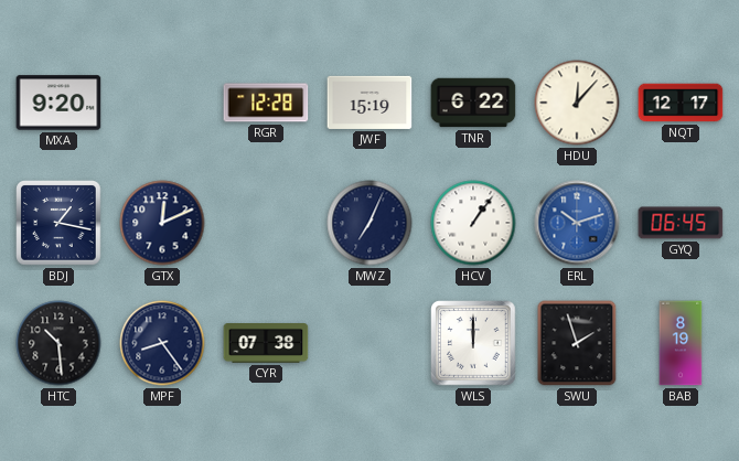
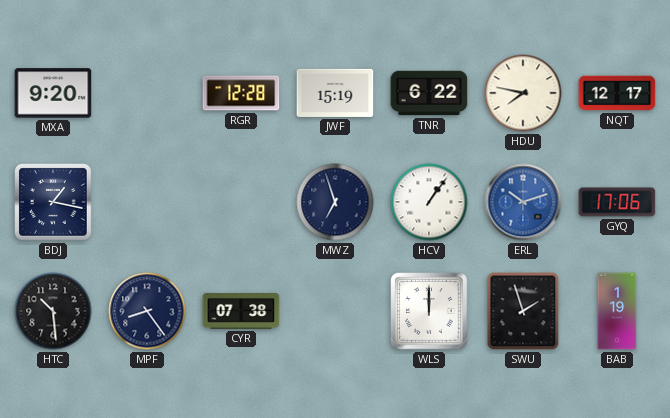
HDU: 12:07 -> 7:47 (523, 93)
GTX: 12:11 -> none (162, 223)
MWZ: 7:04 -> 6:57 (335, 202)
GYQ: 06:45 -> 17:06 (617, 202)
BAB: 8:19 -> 1:19 (617, 311)
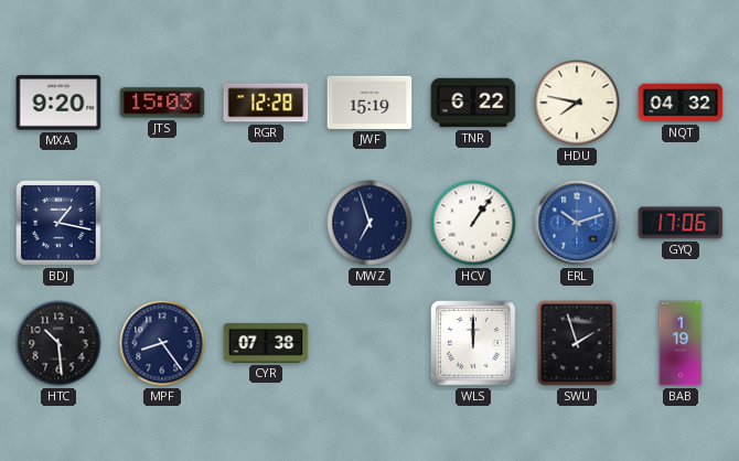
JTS: none -> 15:03 (162, 103)
NQT: 12:17 -> 04:32 (681, 103)
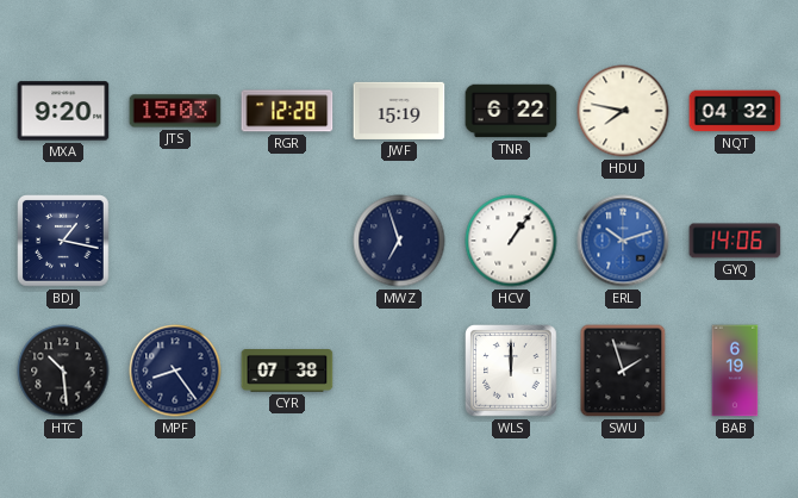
GYQ: 17:06 -> 14:06 (735, 241)
BAB: 1:19 -> 6:19 (735, 371)
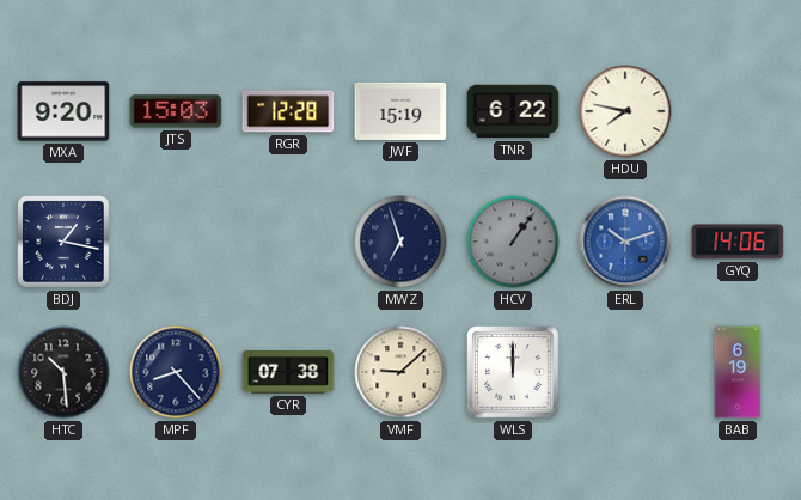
NQT: 04:32 -> none (735, 111)
HCV dial: white -> grey (513, 242)
MPF: 8:24 -> 8:23 (176, 372)
VMF: none -> 9:08 (400, 372)
SWU: 1:57 -> none (623, 371)
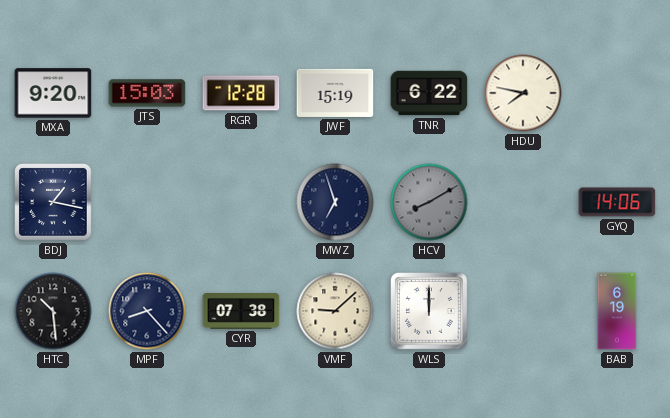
HCV: 1:06 -> 8:10 (429, 202)
ERL: 10:12 -> none (625, 242)
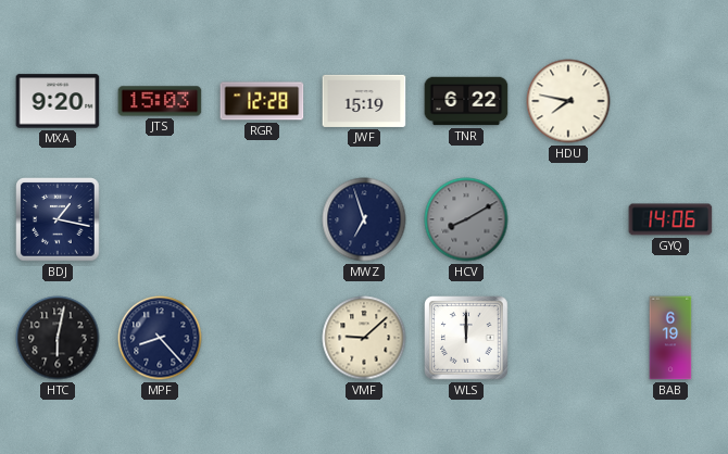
HTC: 10:29 -> 6:02 (58, 338)
CYR: 07:38 -> none (241, 312)
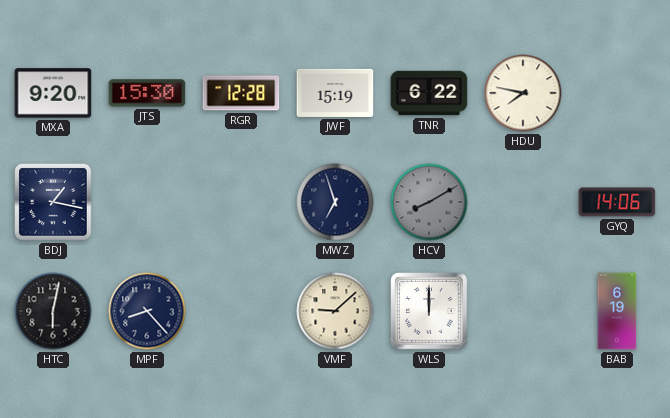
JTS: 15:03 -> 15:30 (147, 93)
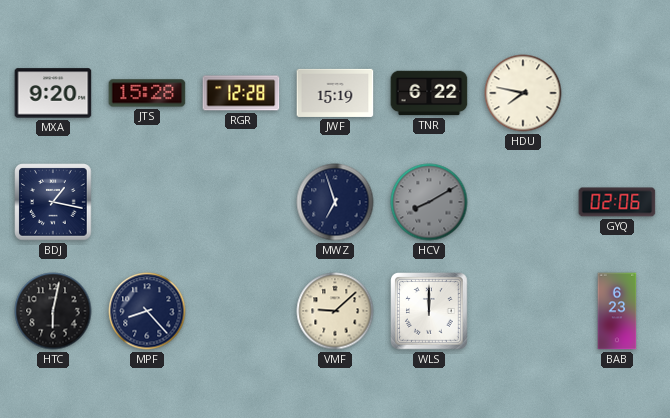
JTS: 15:30 -> 15:28 (147, 93)
GYQ: 14:06 -> 02:06 (617, 202)
BAB: 6:19 -> 6:23 (617, 311)
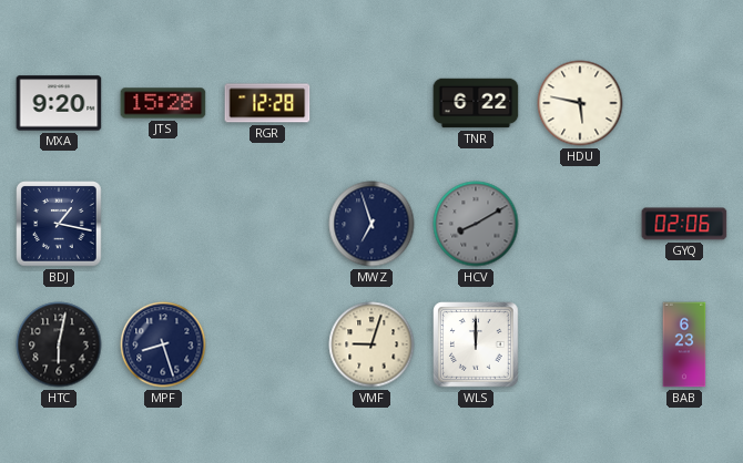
JWF: 15:19 -> none (335, 93)
HDU: 7:47 -> 5:47 (580, 103)
MPF: 8:23 -> 8:27 (163, 344)
VMF: 9:08 -> 9:03 (371, 344)
